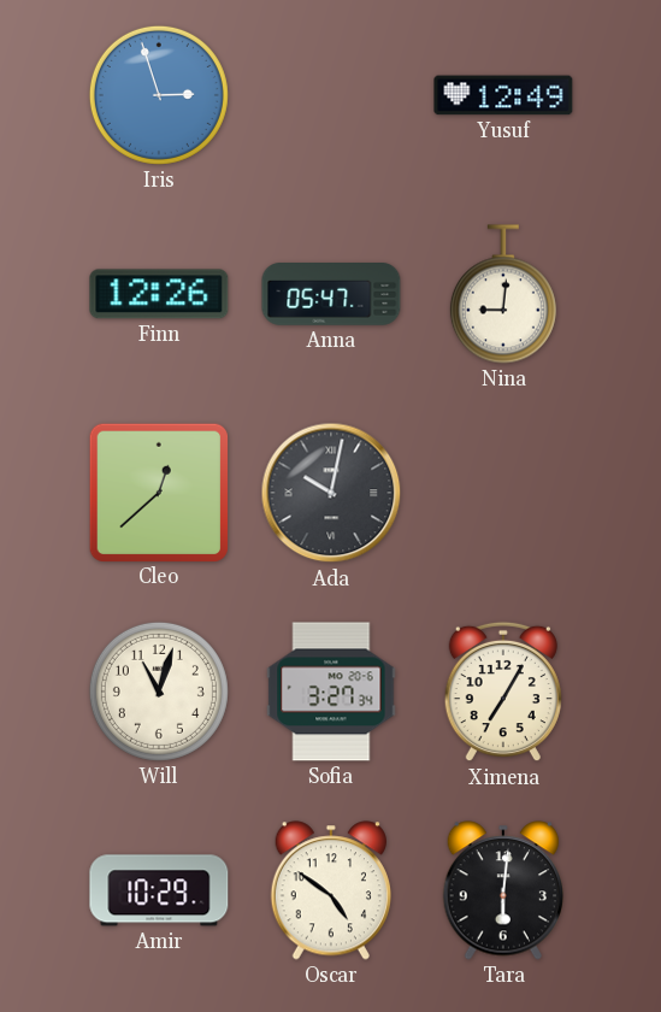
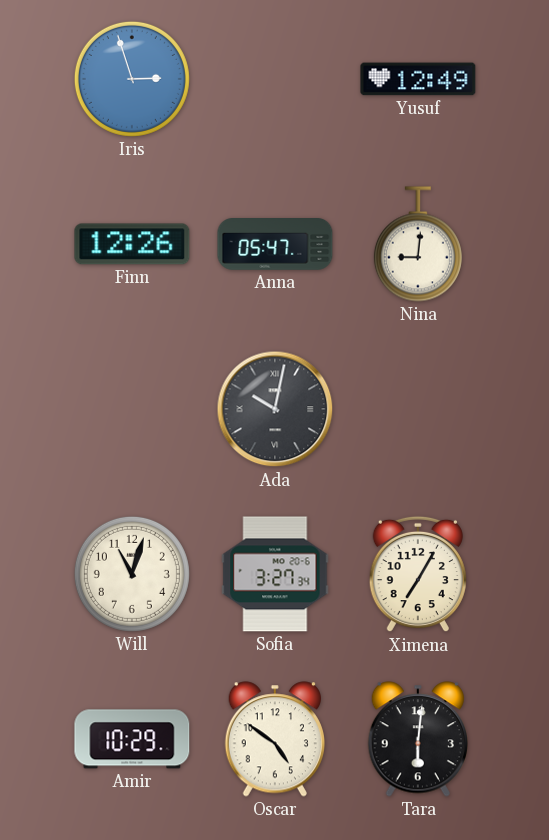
Cleo: 12:38 -> none (158, 492)
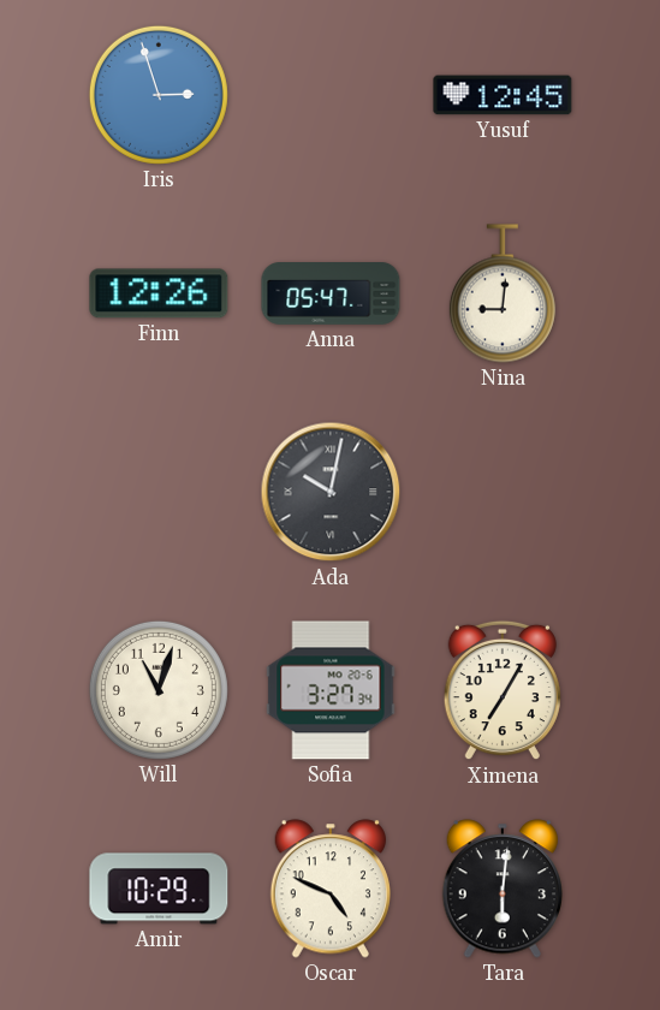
Yusuf: 12:49 -> 12:45 (503, 95)
Oscar: 4:51 -> 4:49 (329, 889)
